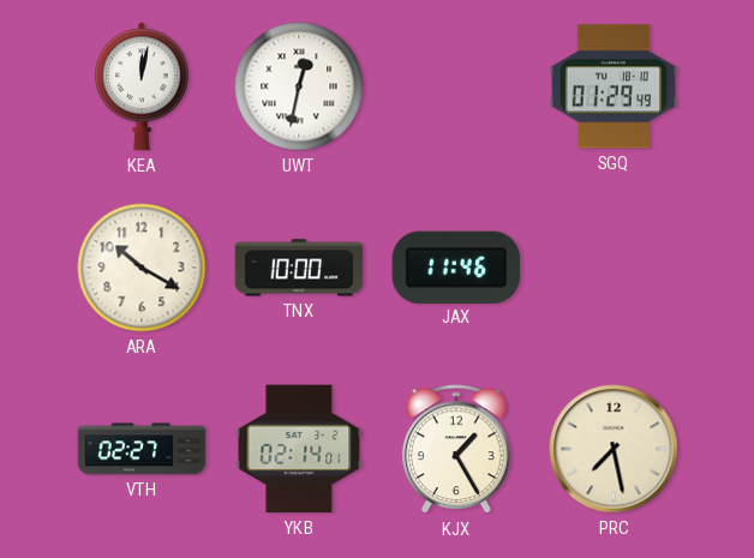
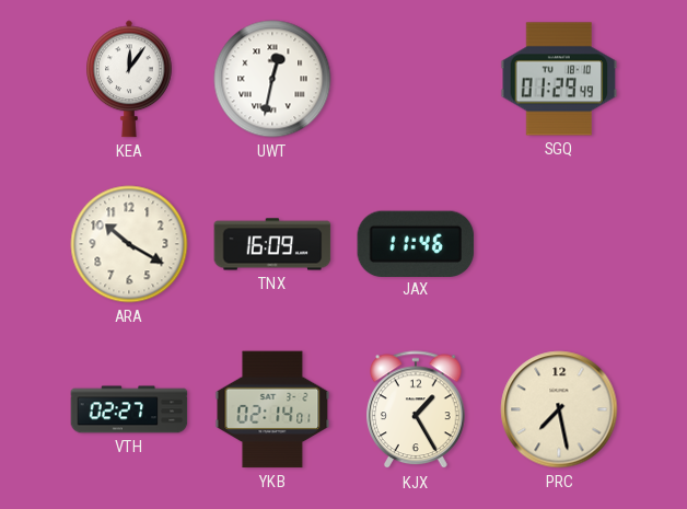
KEA: 12:02 -> 12:06 (130, 79)
TNX: 10:00 -> 16:09 (272, 244)
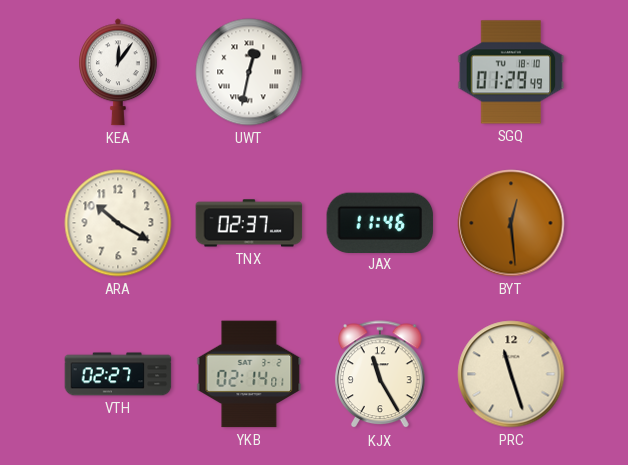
TNX: 16:09 -> 02:37 (249, 223)
BYT: none -> 12:29 (511, 223)
KJX: 1:25 -> 11:25 (381, 375)
PRC: 7:28 -> 11:27 (511, 374)
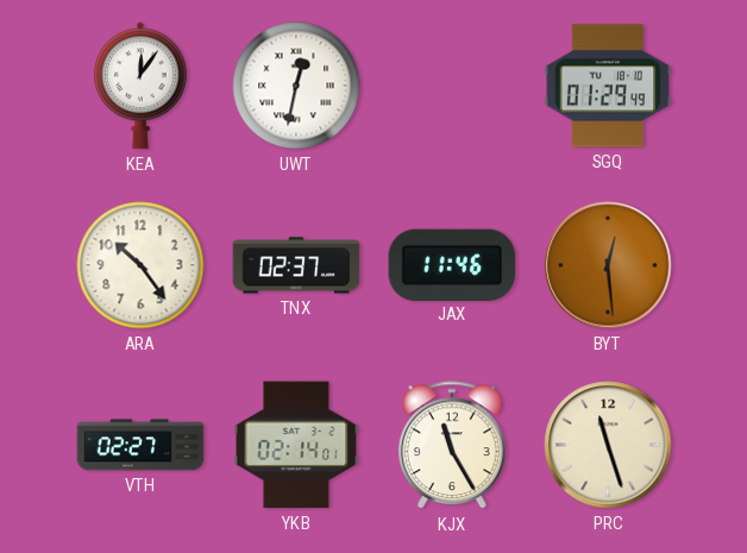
ARA: 10:20 -> 10:24 (140, 265)
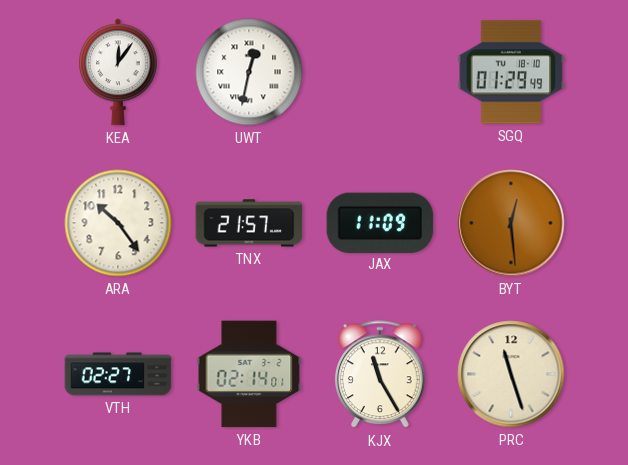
TNX: 02:37 -> 21:57 (249, 223)
JAX: 11:46 -> 11:09 (380, 222)
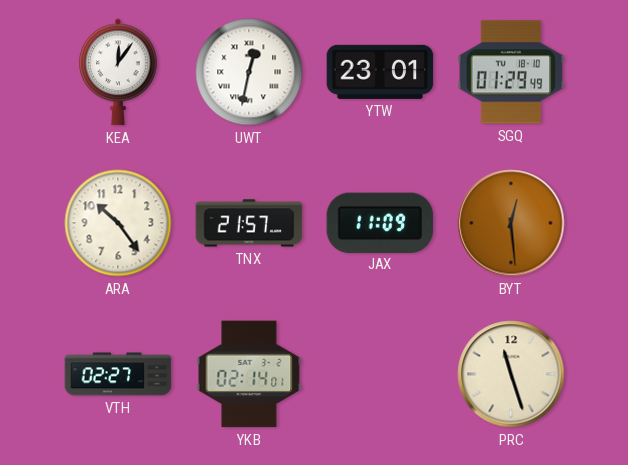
YTW: none -> 23:01 (380, 72)
KJX: 11:25 -> none (381, 375)
